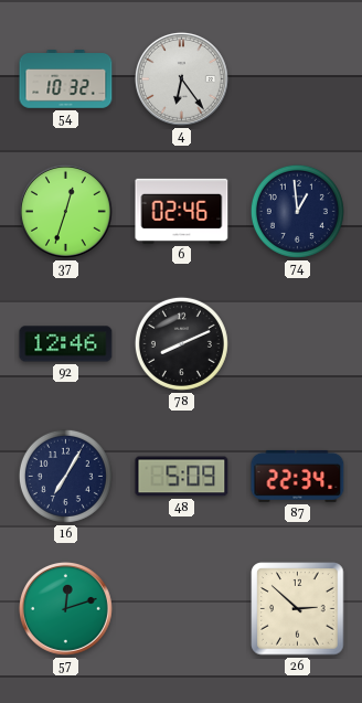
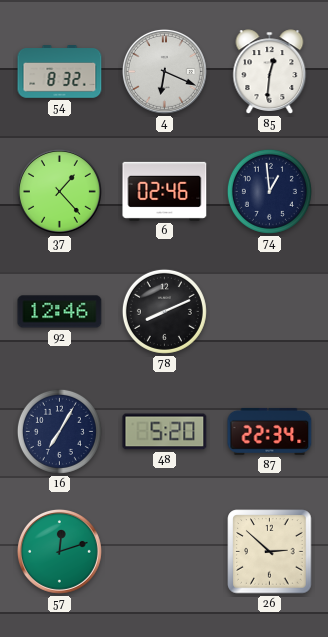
54: 10:32 -> 8:32 (60, 72)
4: 6:24 -> 6:19 (164, 71)
85: none -> 12:31 (270, 72)
37: 12:33 -> 1:23 (59, 191)
48: 5:09 -> 5:20 (165, 432)
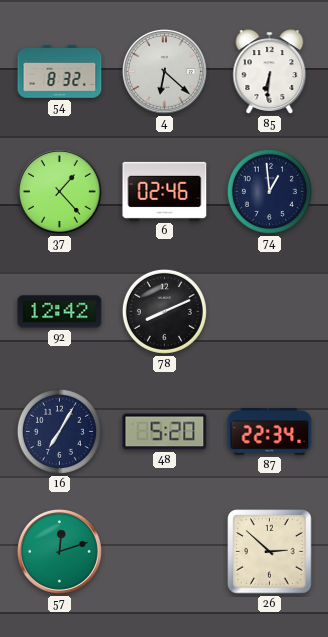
4: 6:19 -> 6:22 (164, 71)
85: 12:31 -> 6:31 (270, 72)
92: 12:46 -> 12:42 (60, 312)
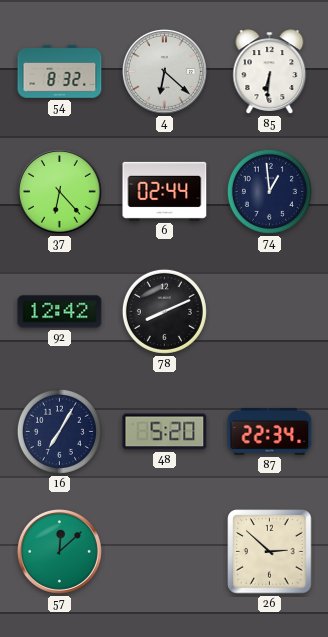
37: 1:23 -> 6:23 (59, 191)
6: 02:46 -> 02:44 (165, 191)
57: 12:12 -> 12:08 (59, 551)
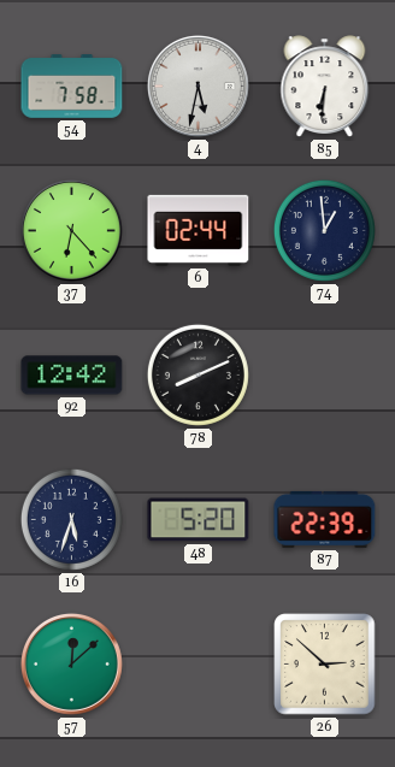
54: 8:32 -> 7:58 (72, 87)
4: 6:22 -> 5:32 (197, 85)
16: 7:05 -> 5:33 (71, 519)
87: 22:34 -> 22:39 (325, 519)
